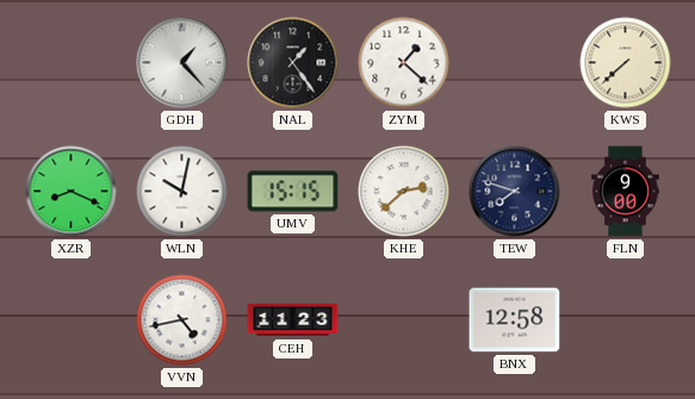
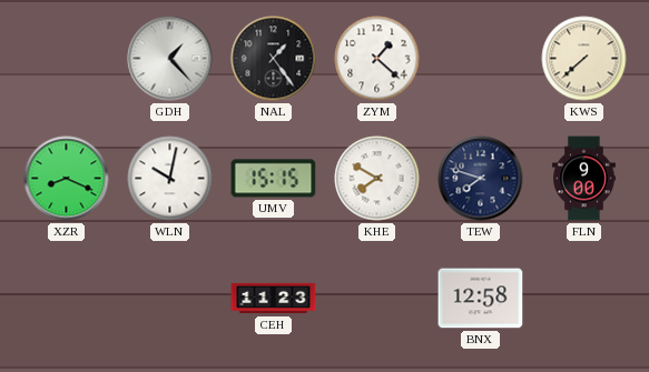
KHE: 2:38 -> 7:50 (377, 179)
VVN: 4:43 -> none (182, 320)
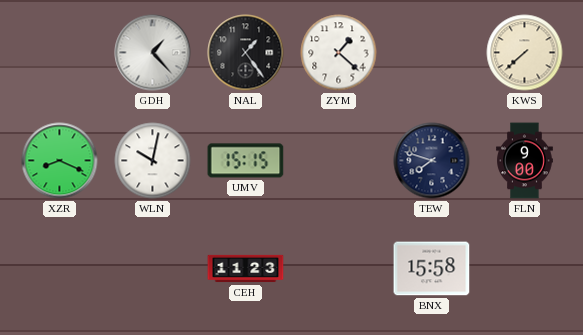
KHE: 7:50 -> none (377, 179)
BNX: 12:58 -> 15:58 (432, 269)
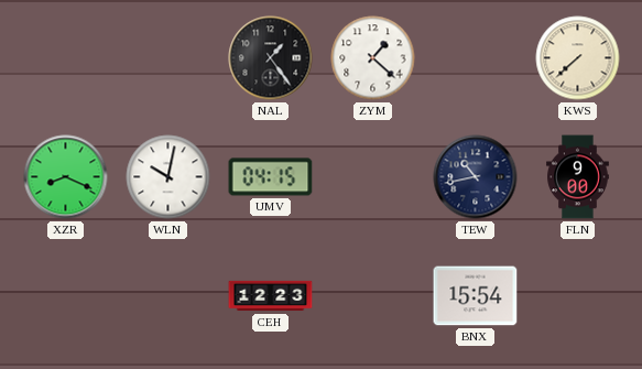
GDH: 1:23 -> none (153, 53)
UMV: 15:15 -> 04:15 (271, 177)
TEW: 7:48 -> 10:43 (476, 177)
CEH: 11:23 -> 12:23 (271, 296)
BNX: 15:58 -> 15:54 (476, 296)
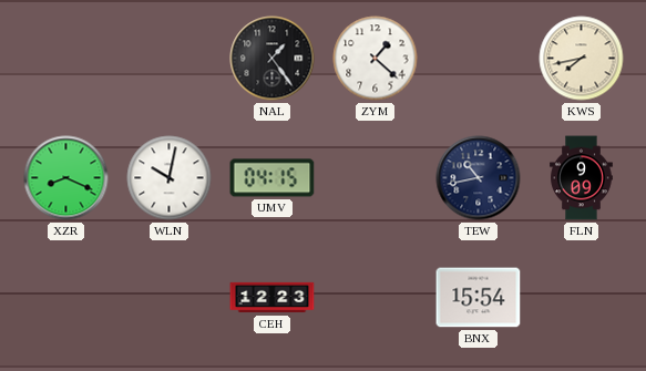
KWS: 7:38 -> 7:43 (582, 59)
FLN: 9:00 -> 9:09 (582, 178)
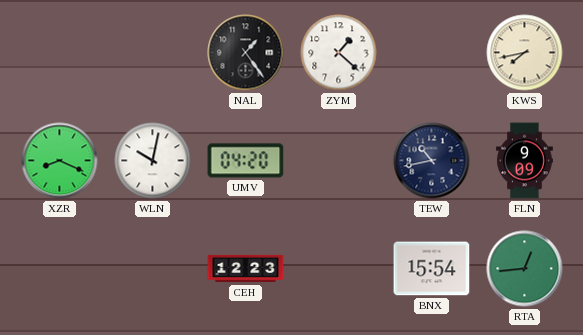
UMV: 04:15 -> 04:20 (246, 161)
RTA: none -> 12:44 (525, 269)
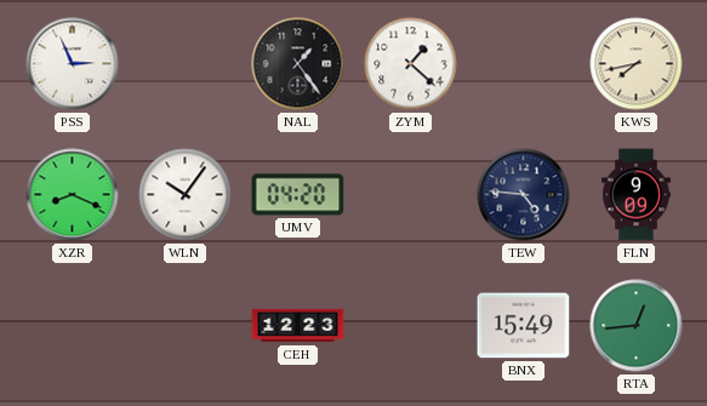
PSS: none -> 2:56 (73, 64)
WLN: 10:02 -> 10:06 (186, 195)
TEW: 10:43 -> 4:46 (524, 195)
BNX: 15:54 -> 15:49 (524, 326)
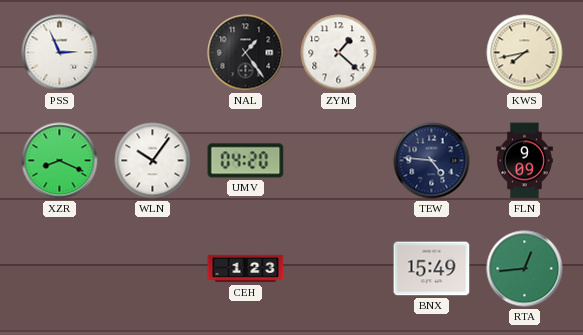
CEH: 12:23 -> 1:23 (246, 269)
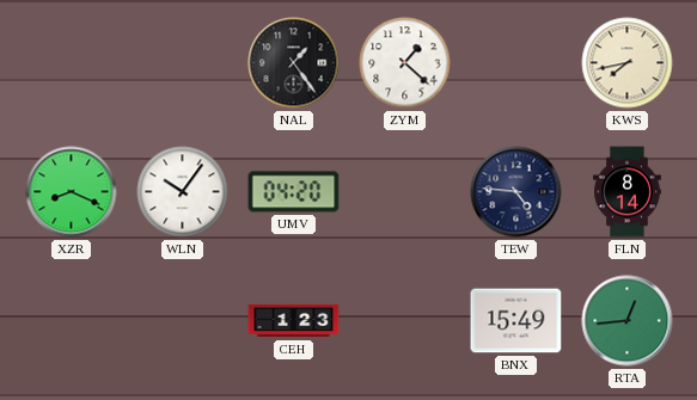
PSS: 2:56 -> none (60, 53)
FLN: 9:09 -> 8:14 (628, 192)
